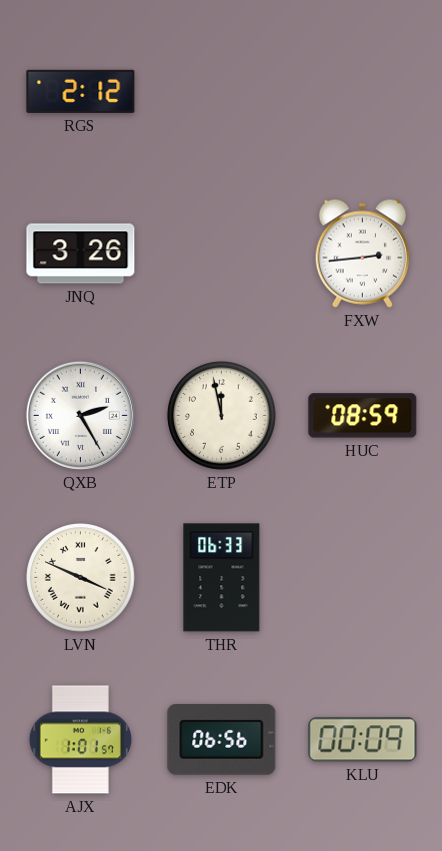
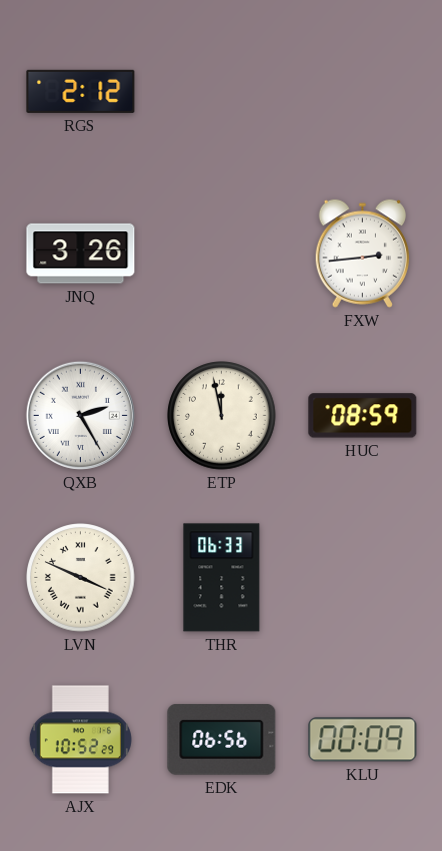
AJX: 1:01 -> 10:52 (80, 740)
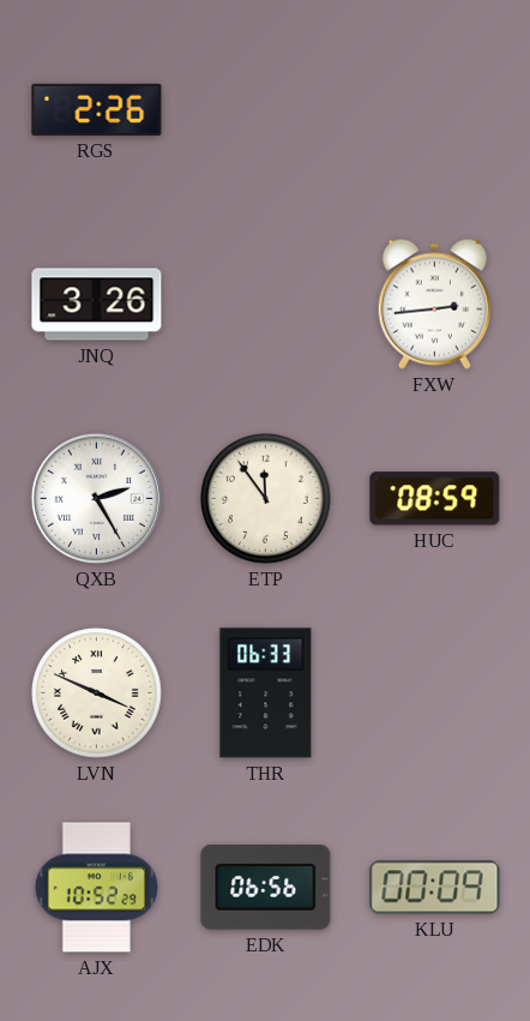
RGS: 2:12 -> 2:26 (97, 109)
ETP: 11:58 -> 11:54 (266, 499)
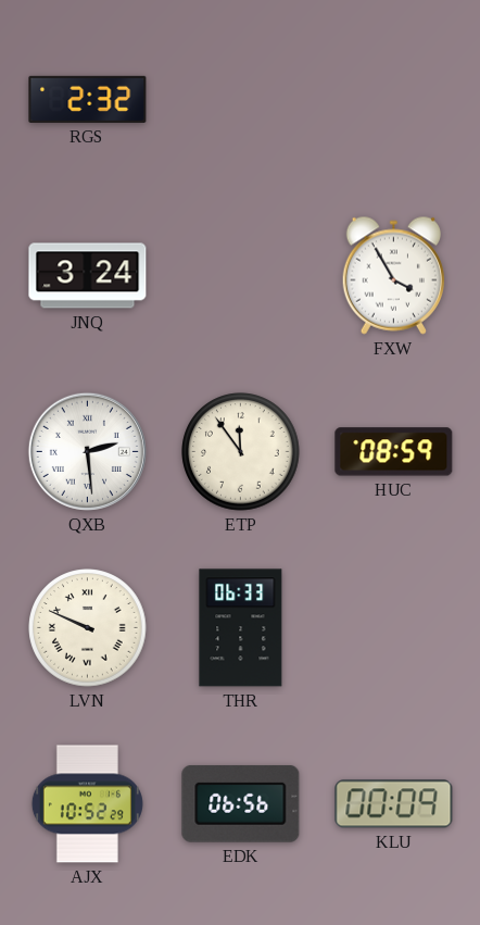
RGS: 2:26 -> 2:32 (88, 99)
JNQ: 3:26 -> 3:24 (88, 276)
FXW: 2:44 -> 3:55 (393, 275)
QXB: 2:25 -> 2:29 (87, 451)
LVN: 3:49 -> 9:49 (88, 628)
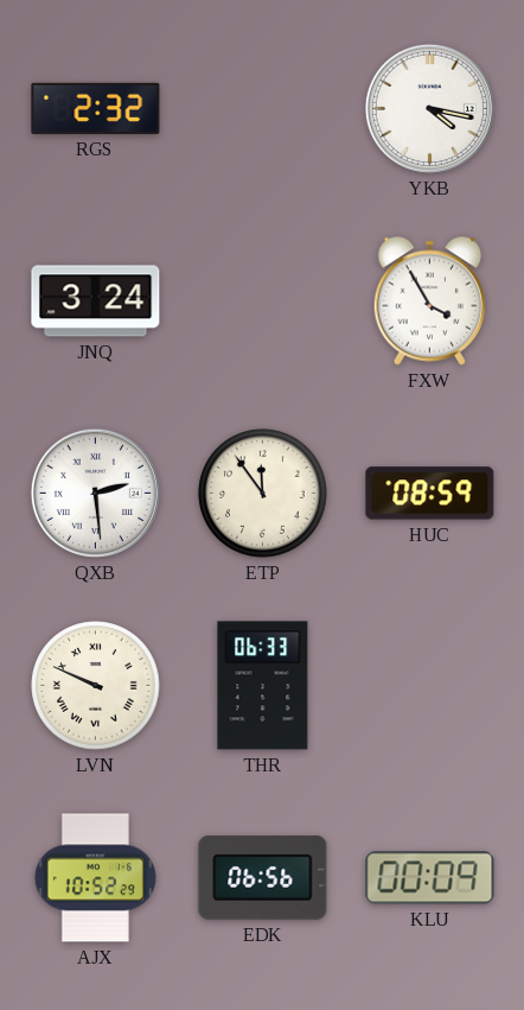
YKB: none -> 4:17 (429, 108)
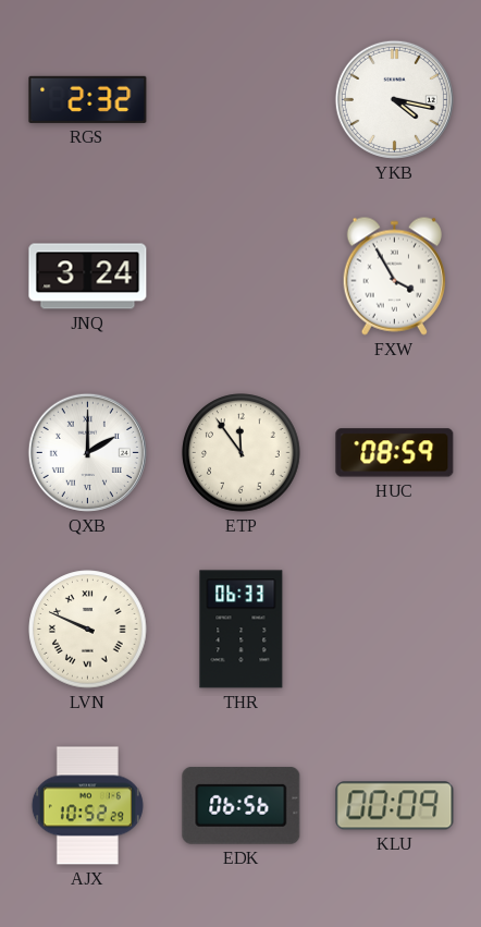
QXB: 2:29 -> 2:00 (87, 452)
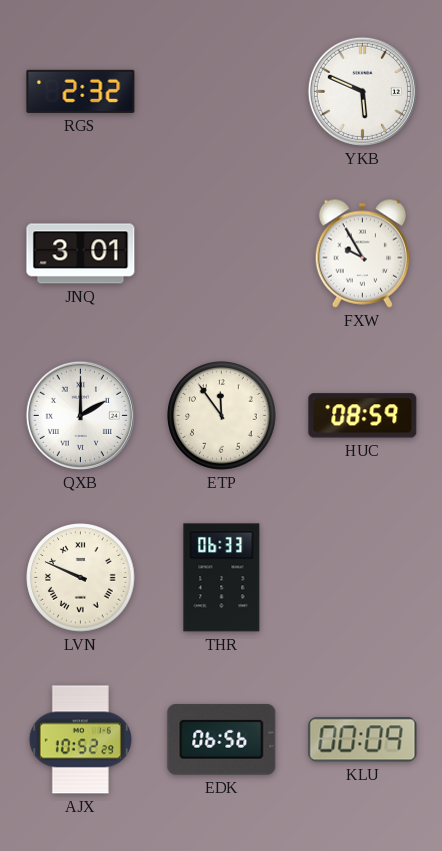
YKB: 4:17 -> 5:49 (362, 91)
JNQ: 3:24 -> 3:01 (81, 254)
FXW: 3:55 -> 9:55 (362, 253)
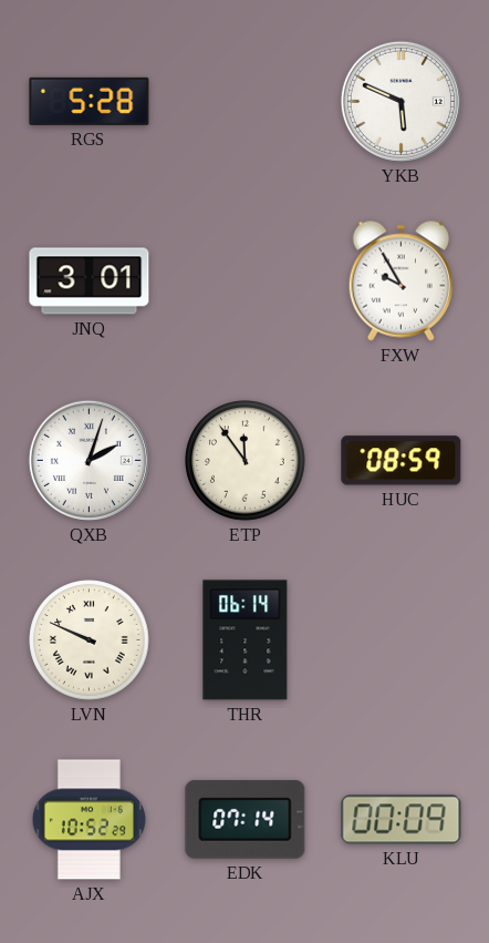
RGS: 2:32 -> 5:28 (90, 101)
QXB: 2:00 -> 2:03 (89, 460)
THR: 06:33 -> 06:14 (246, 640)
EDK: 06:56 -> 07:14 (246, 819)
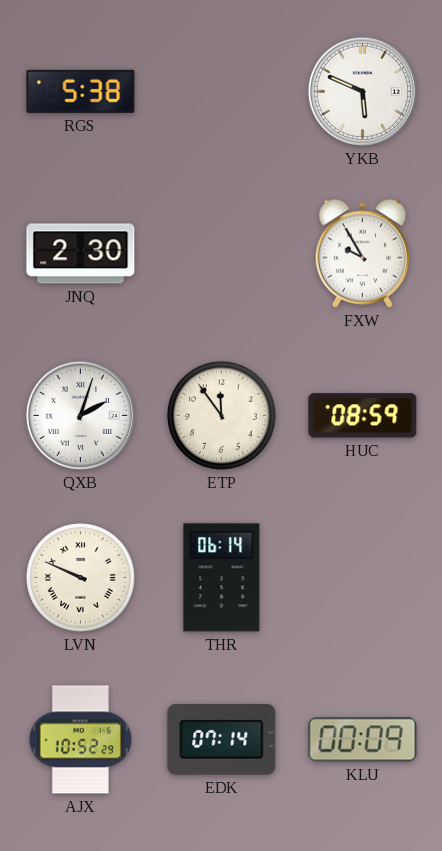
RGS: 5:28 -> 5:38 (81, 91)
JNQ: 3:01 -> 2:30 (81, 254)
